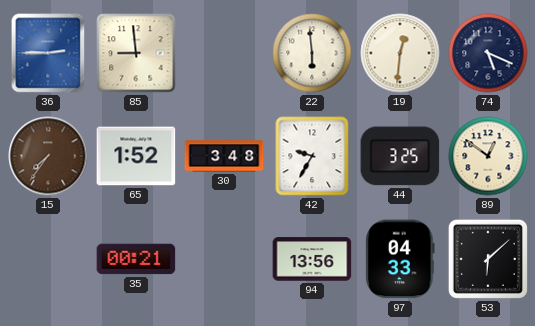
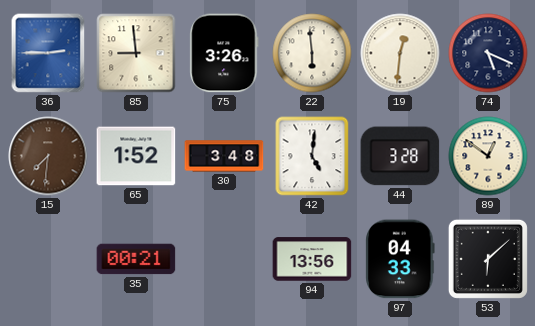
75: none -> 3:26 (224, 53)
15: 7:36 -> 7:31 (48, 156)
42: 9:35 -> 5:01 (312, 156)
44: 3:25 -> 3:28 (400, 156)
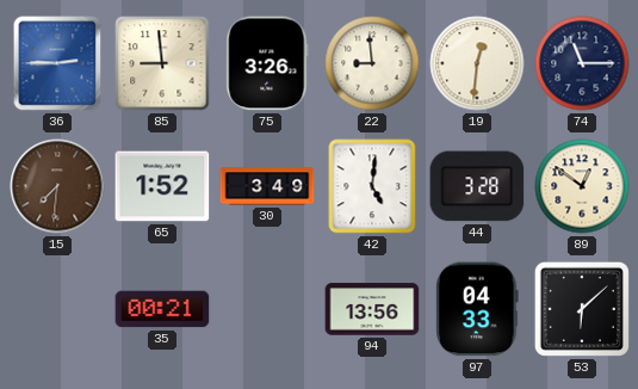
22: 5:59 -> 8:59 (372, 63)
74: 5:19 -> 11:15 (582, 63)
30: 3:48 -> 3:49 (267, 186)
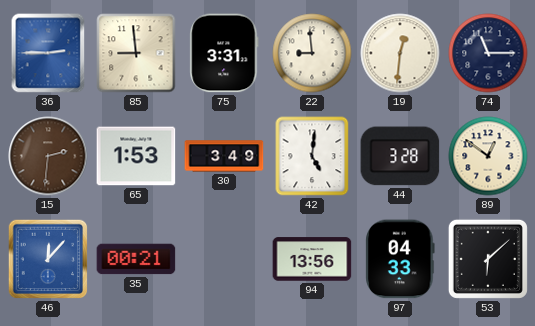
75: 3:26 -> 3:31 (224, 53)
15: 7:31 -> 2:31 (48, 156)
65: 1:52 -> 1:53 (136, 156)
46: none -> 12:07 (48, 259)
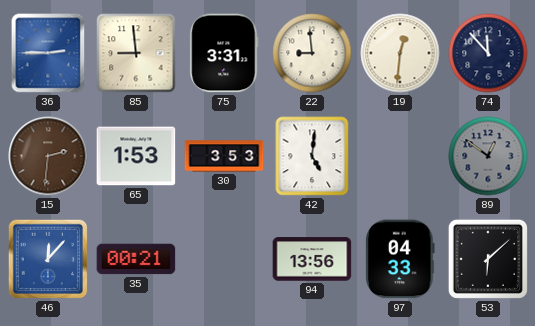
74: 11:15 -> 11:53 (488, 53)
30: 3:49 -> 3:53 (224, 156)
44: 3:28 -> none (400, 156)
89 dial: cream -> grey (488, 156)
